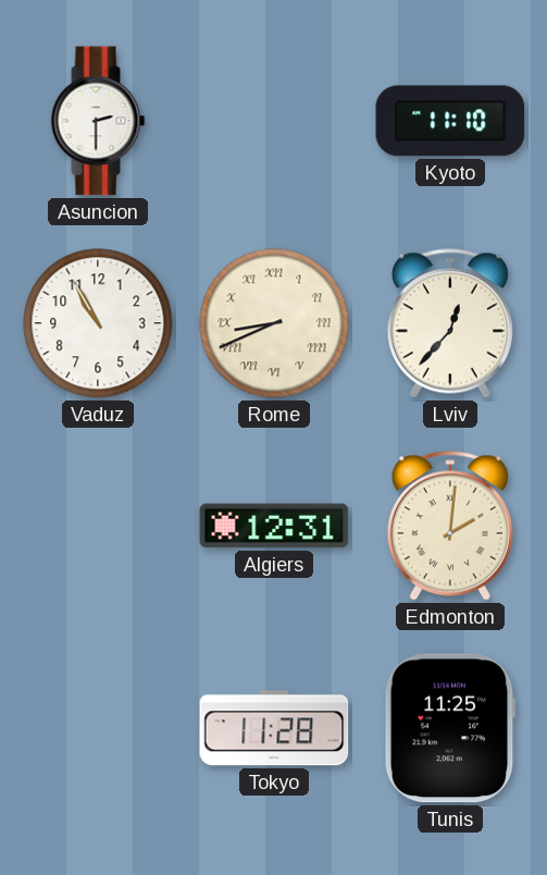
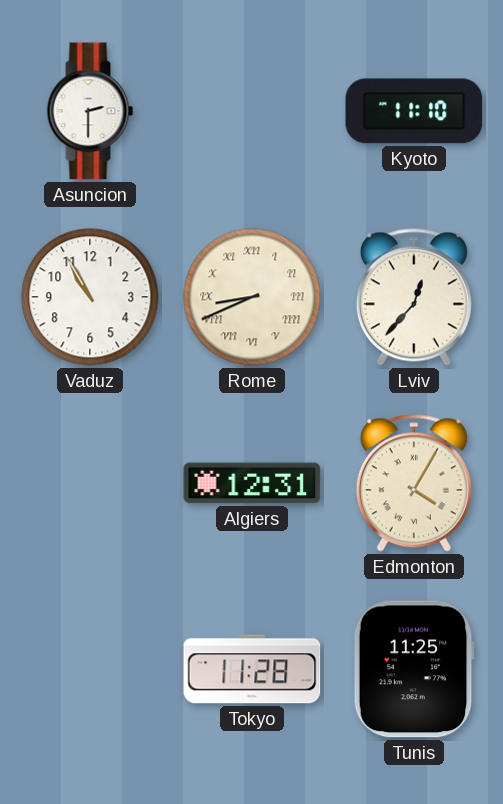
Edmonton: 2:01 -> 4:05 (414, 483)
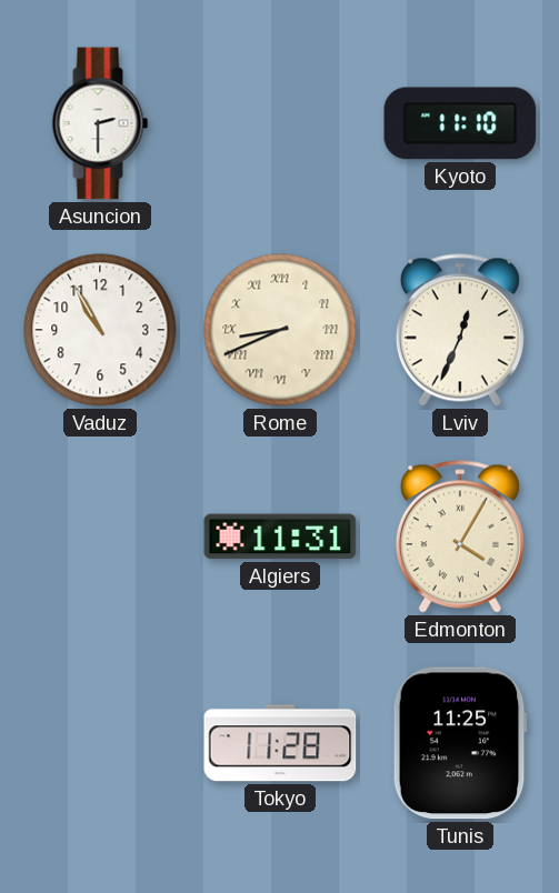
Lviv: 12:37 -> 12:34 (460, 330)
Algiers: 12:31 -> 11:31 (280, 536)
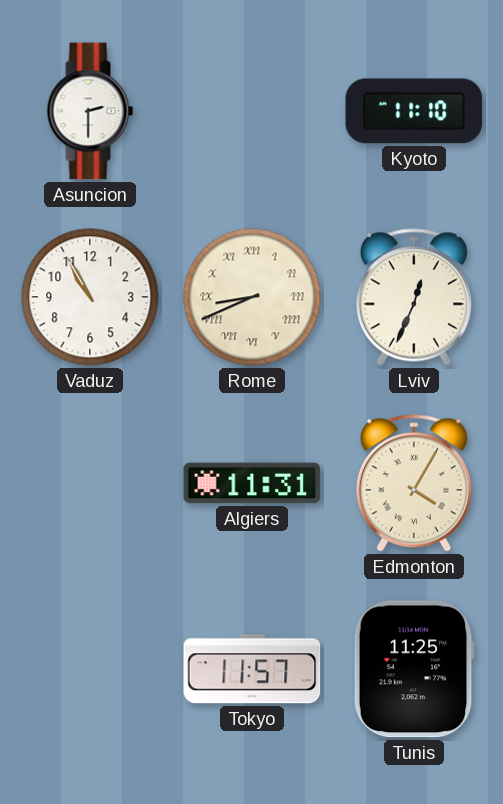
Tokyo: 11:28 -> 11:57 (252, 669)
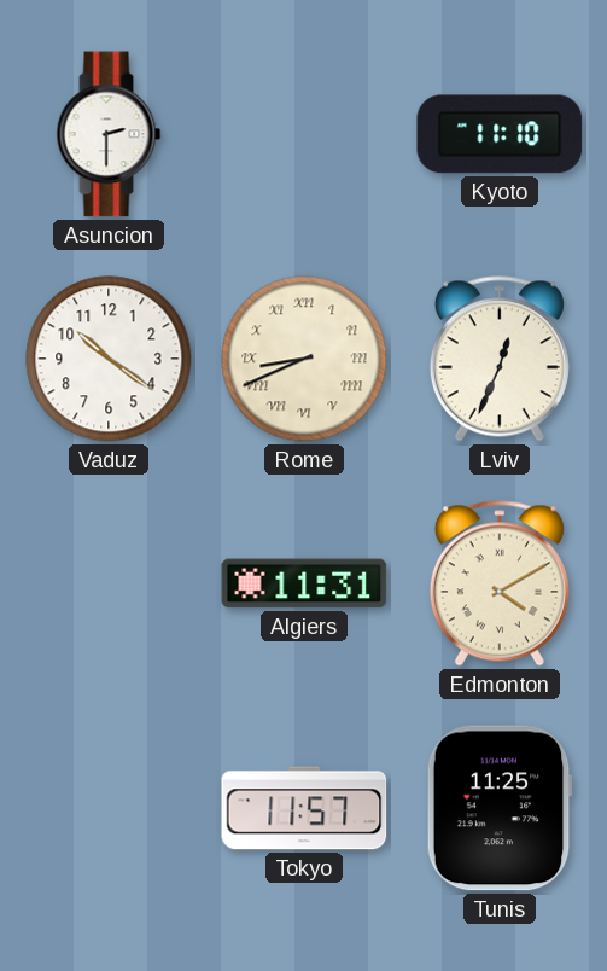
Vaduz: 10:55 -> 10:21 (109, 359)
Edmonton: 4:05 -> 4:10 (500, 583)
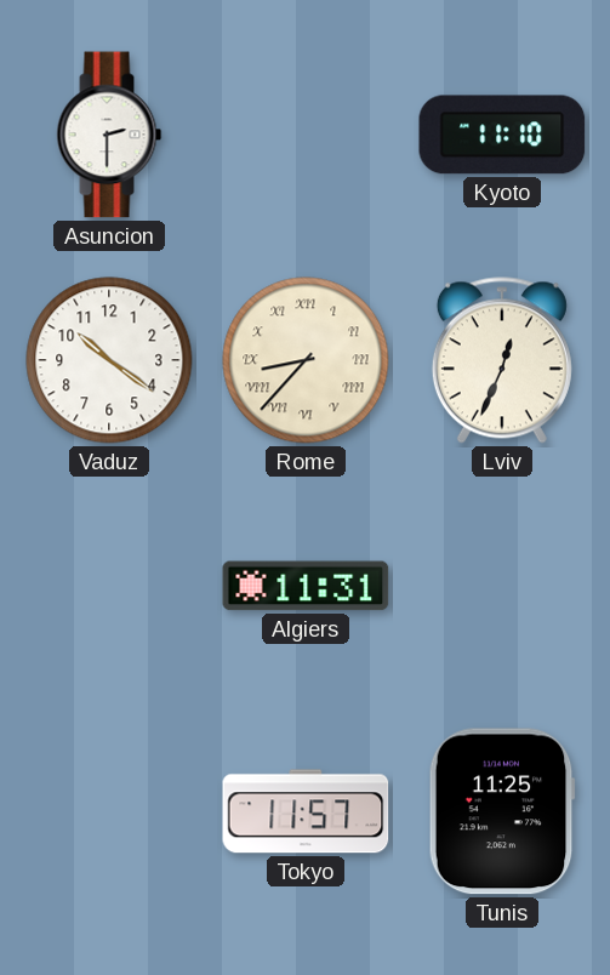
Rome: 8:41 -> 8:37 (306, 360)
Edmonton: 4:10 -> none (500, 583)
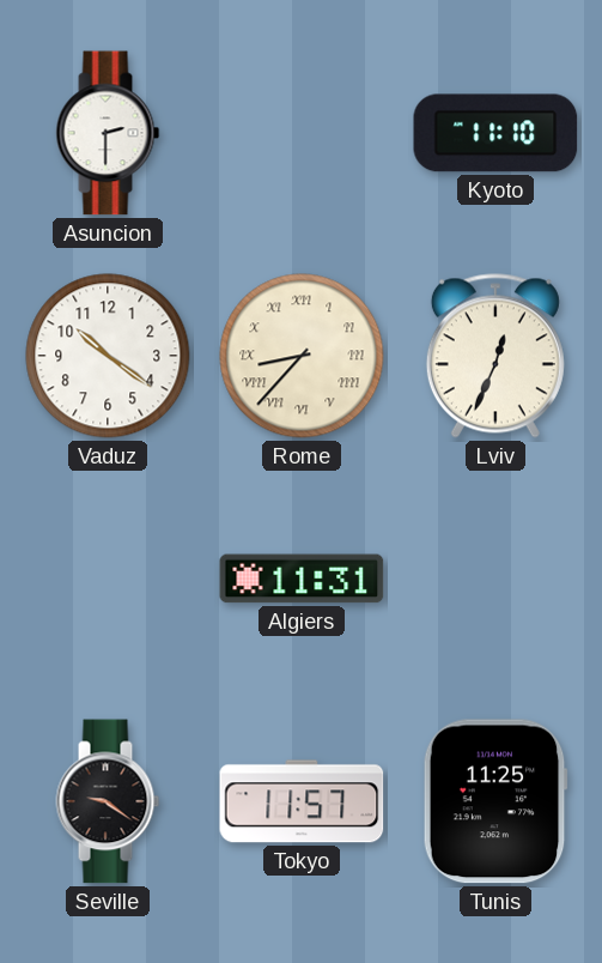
Seville: none -> 9:21 (108, 801)
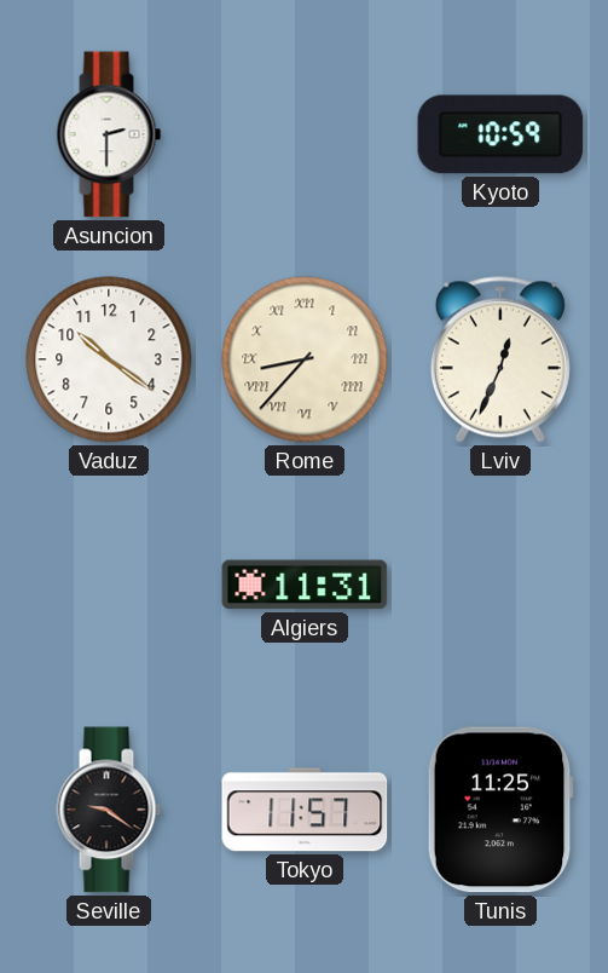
Kyoto: 11:10 -> 10:59 (500, 134)
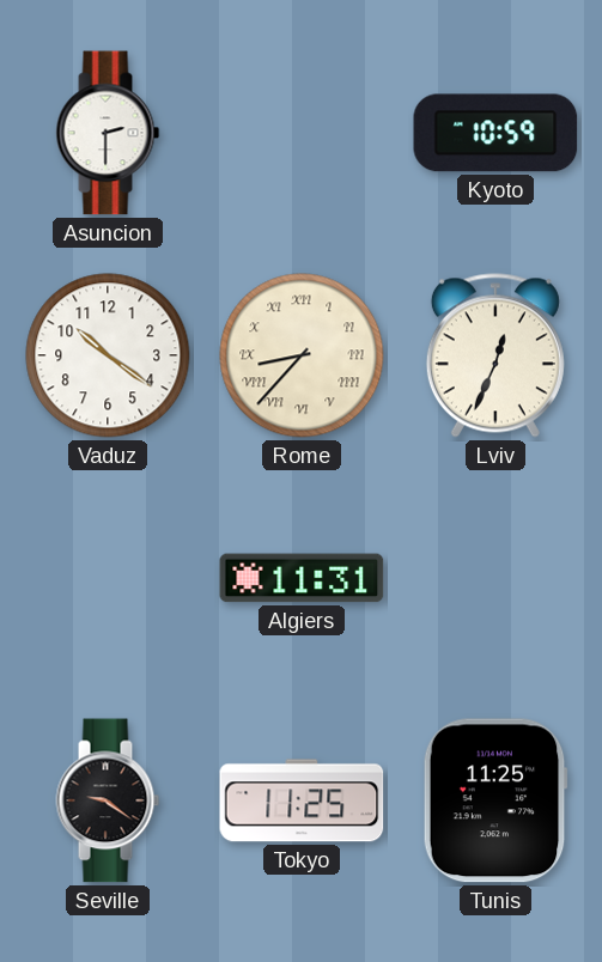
Tokyo: 11:57 -> 11:25 (302, 800)
